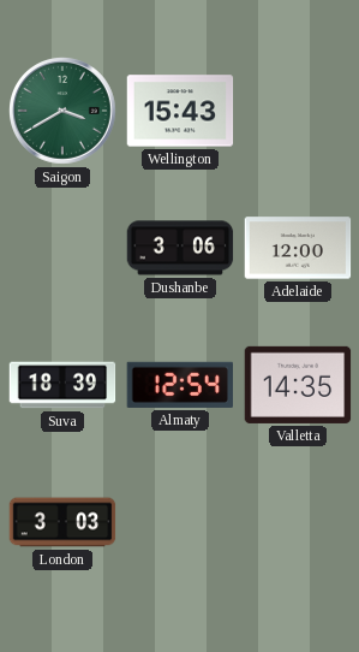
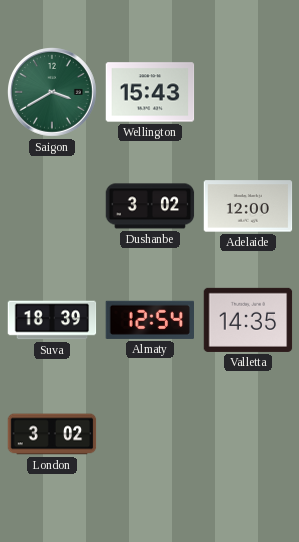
Dushanbe: 3:06 -> 3:02 (150, 206)
London: 3:03 -> 3:02 (52, 434)
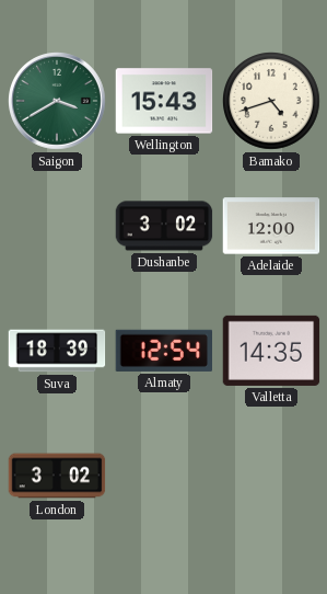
Bamako: none -> 4:42 (272, 102)
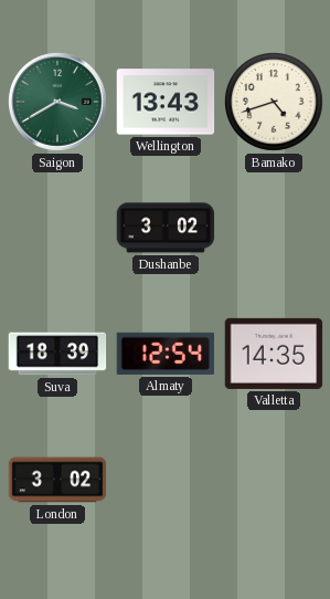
Wellington: 15:43 -> 13:43 (166, 102)
Adelaide: 12:00 -> none (271, 226)
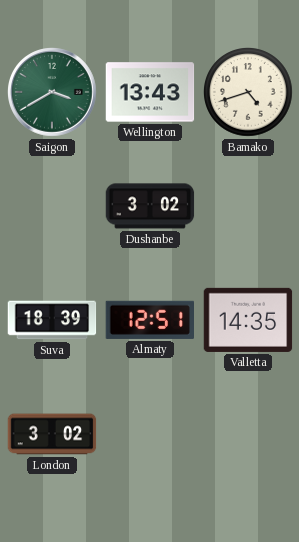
Almaty: 12:54 -> 12:51 (150, 320)
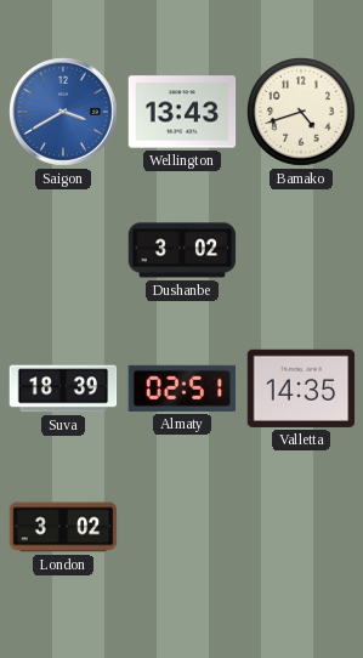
Saigon dial: green -> blue (64, 113)
Almaty: 12:51 -> 02:51 (182, 388)
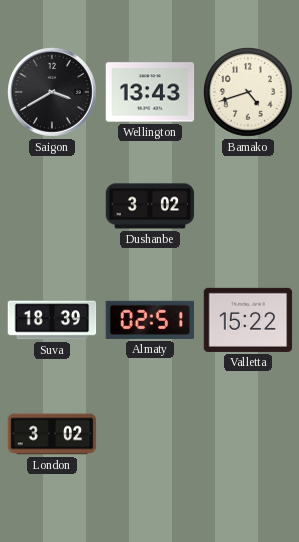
Saigon dial: blue -> black (53, 93)
Valletta: 14:35 -> 15:22 (248, 320)
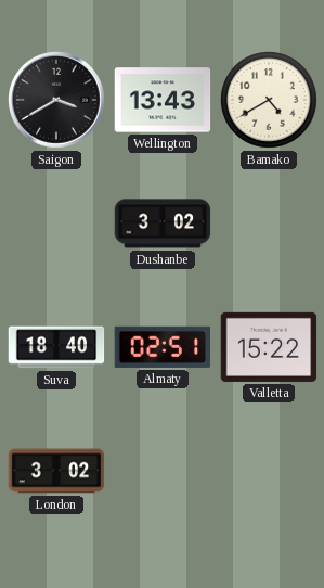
Bamako: 4:42 -> 4:40 (270, 101)
Suva: 18:39 -> 18:40 (56, 347)
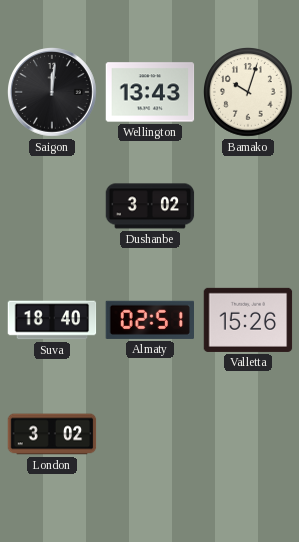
Saigon: 3:40 -> 12:01 (53, 93)
Bamako: 4:40 -> 10:03 (249, 93)
Valletta: 15:22 -> 15:26 (248, 320)
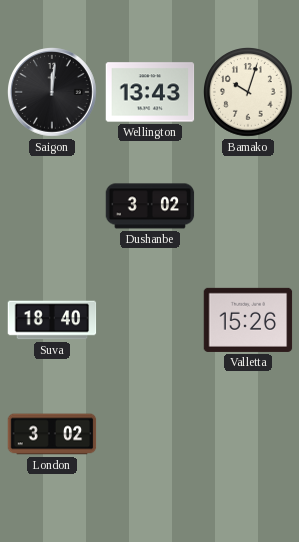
Almaty: 02:51 -> none (150, 320)
